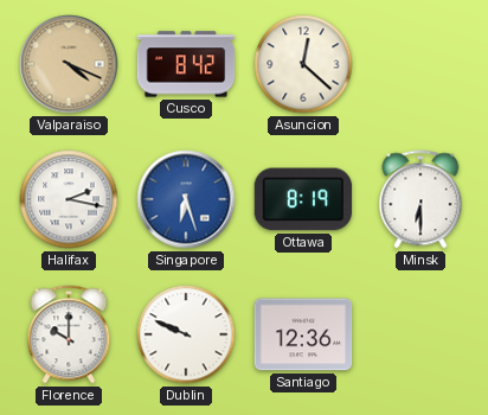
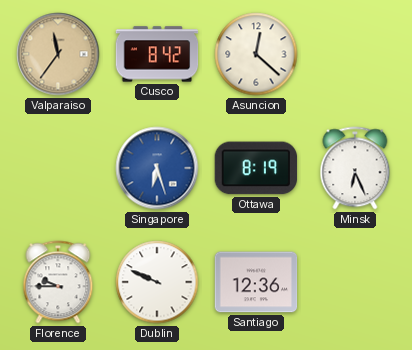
Valparaiso: 4:19 -> 11:36 (58, 54)
Halifax: 2:17 -> none (69, 199)
Minsk: 6:30 -> 6:26 (355, 168)
Florence: 10:00 -> 9:45 (58, 282)
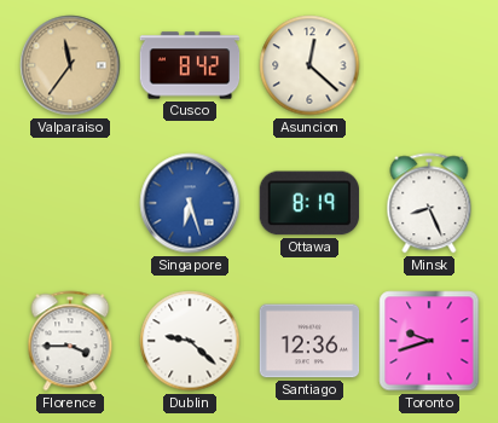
Minsk: 6:26 -> 8:26 (429, 203)
Florence: 9:45 -> 3:45 (70, 341)
Dublin: 9:49 -> 9:22 (190, 341)
Toronto: none -> 9:42 (429, 341)
